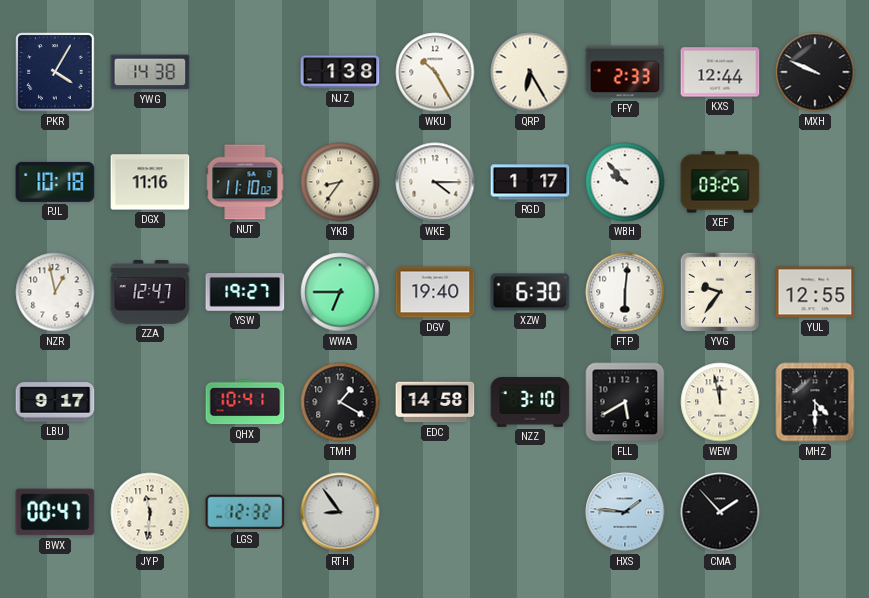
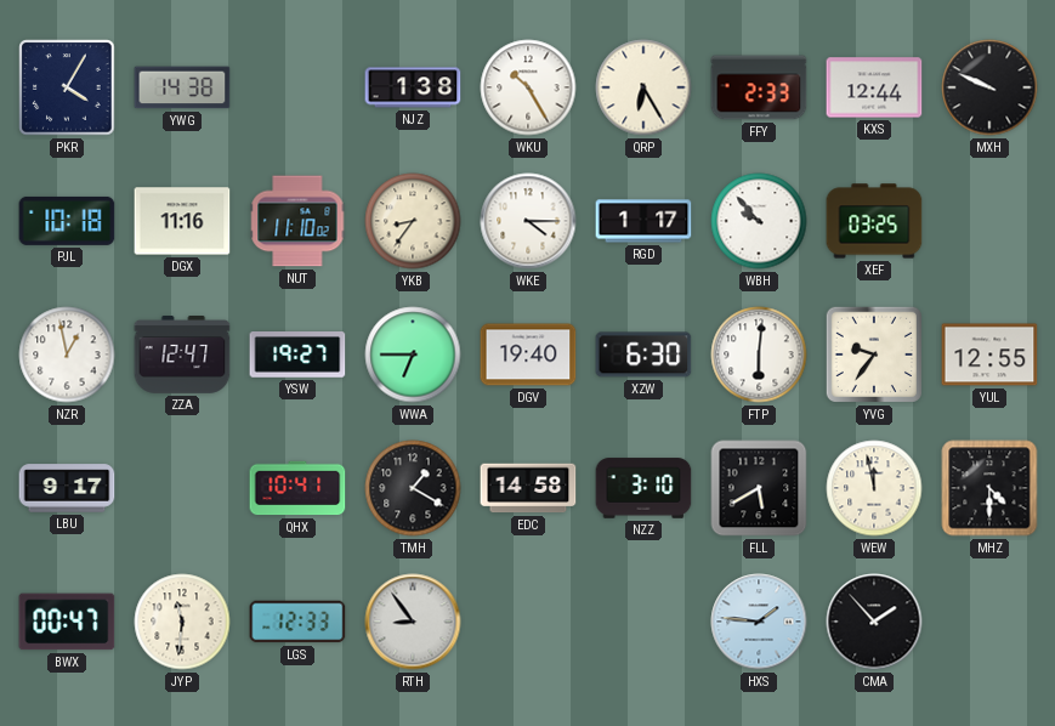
LGS: 12:32 -> 12:33 (297, 622)
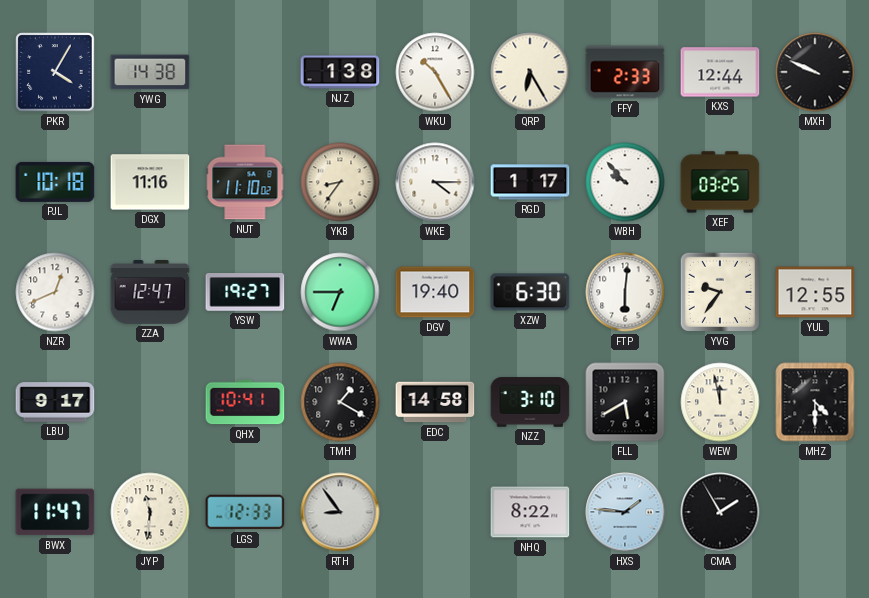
NZR: 12:58 -> 12:41 (55, 292)
BWX: 00:47 -> 11:47 (55, 512)
NHQ: none -> 8:22 (530, 512)
CMA: 1:53 -> 1:55 (720, 512)
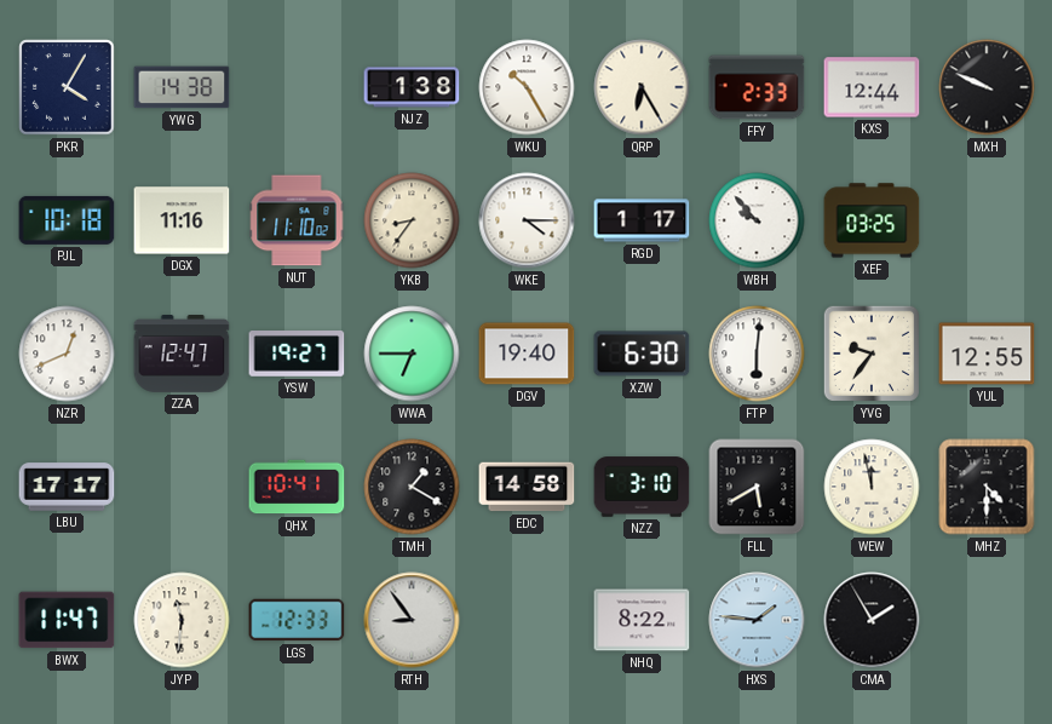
LBU: 9:17 -> 17:17 (67, 487)
